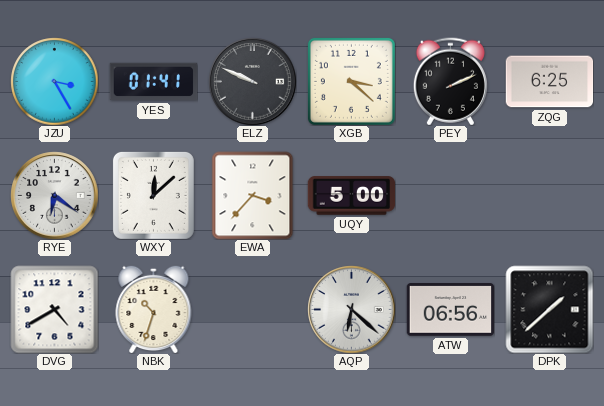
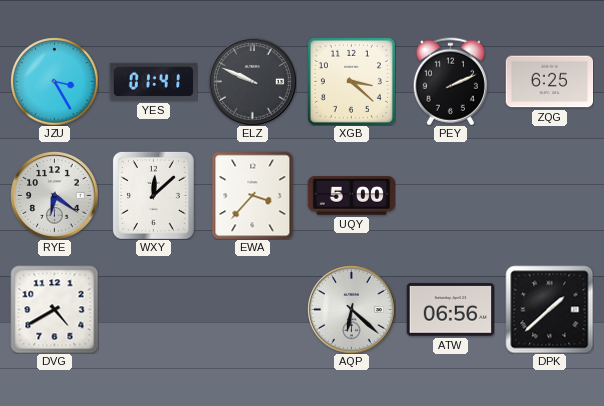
NBK: 10:33 -> none (154, 309)
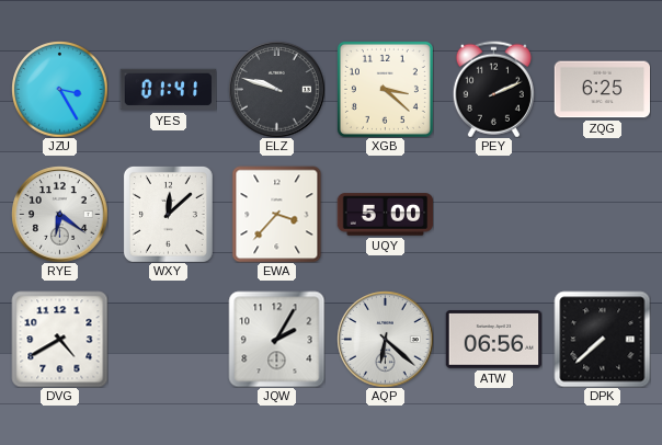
ELZ: 9:49 -> 9:48 (276, 89)
JQW: none -> 2:05 (276, 339)
DPK: 1:38 -> 7:38 (602, 339)
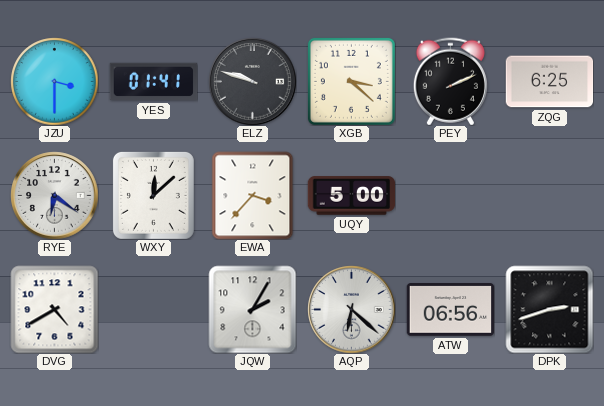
JZU: 3:25 -> 3:30 (54, 81)
DPK: 7:38 -> 2:42 (549, 309)
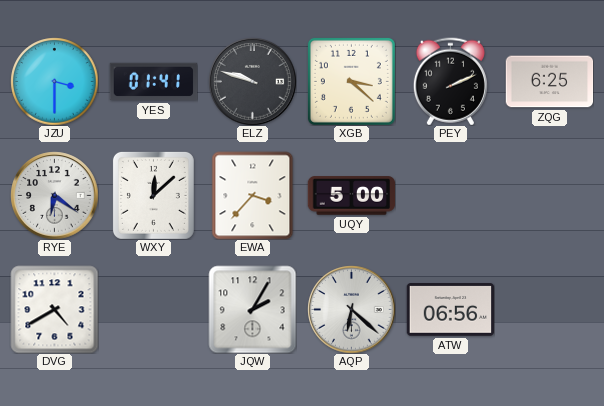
DPK: 2:42 -> none (549, 309)
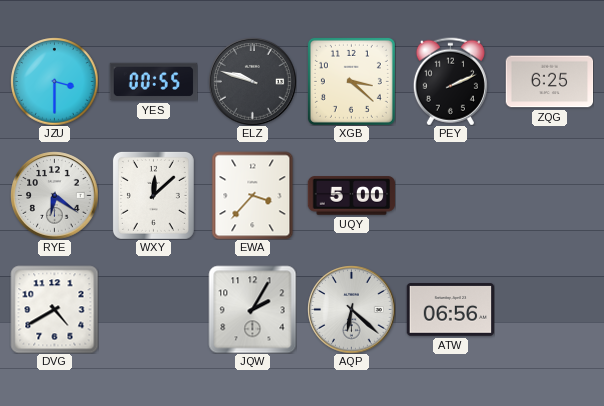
YES: 01:41 -> 00:55 (153, 82)
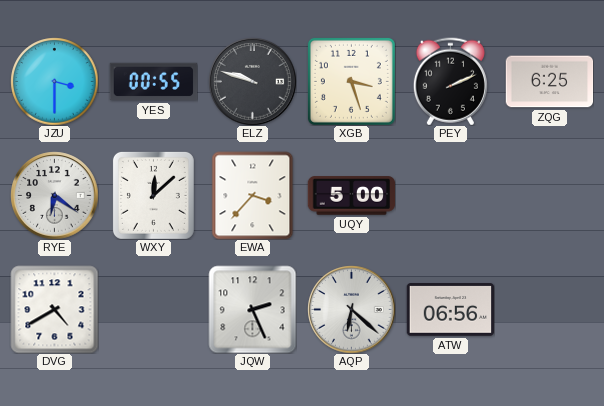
XGB: 3:22 -> 3:27 (351, 81)
JQW: 2:05 -> 2:26 (252, 309)
